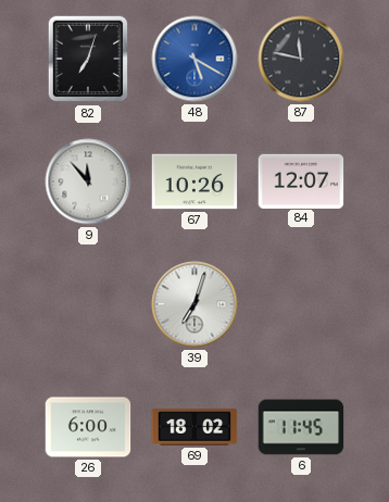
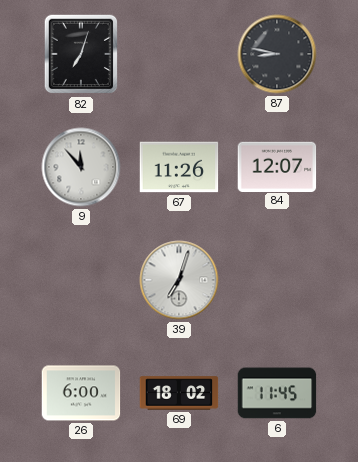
48: 5:20 -> none (195, 59)
87: 11:47 -> 8:47 (277, 54)
67: 10:26 -> 11:26 (179, 167)
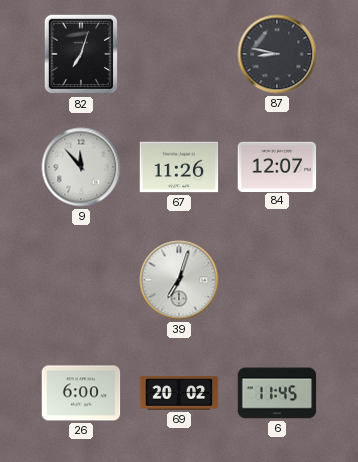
69: 18:02 -> 20:02 (179, 393)
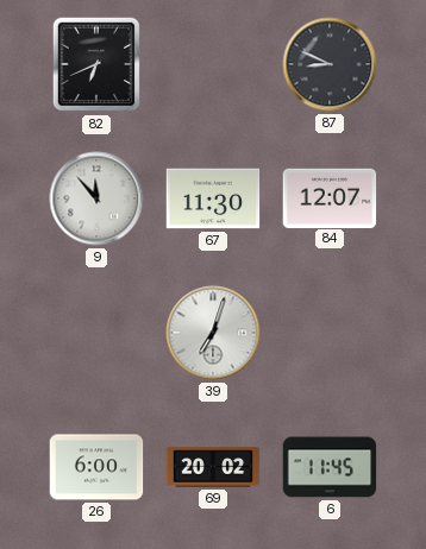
82: 7:03 -> 6:41 (96, 64)
87: 8:47 -> 8:49 (330, 64)
67: 11:26 -> 11:30 (213, 198)
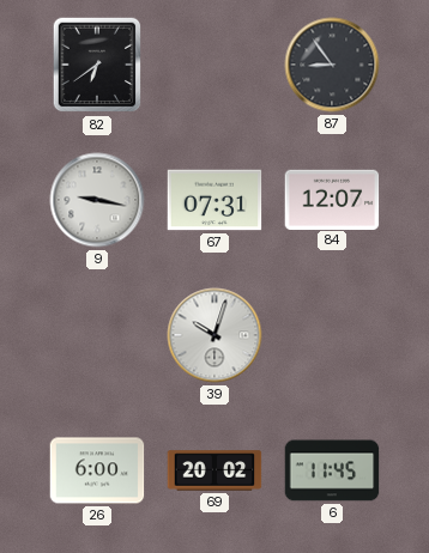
82: 6:41 -> 6:39 (97, 65)
87: 8:49 -> 8:54 (332, 65)
9: 11:53 -> 9:17 (97, 200)
67: 11:30 -> 07:31 (214, 200)
39: 7:03 -> 10:03 (214, 335)
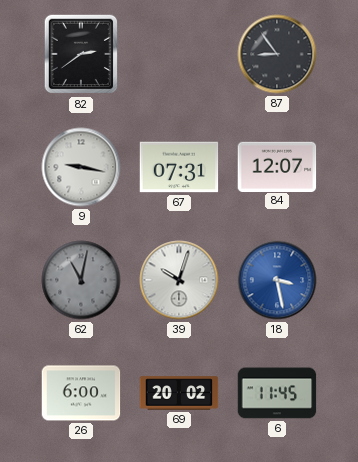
82: 6:39 -> 2:39 (81, 54)
62: none -> 11:02 (81, 280)
18: none -> 3:28 (277, 280)
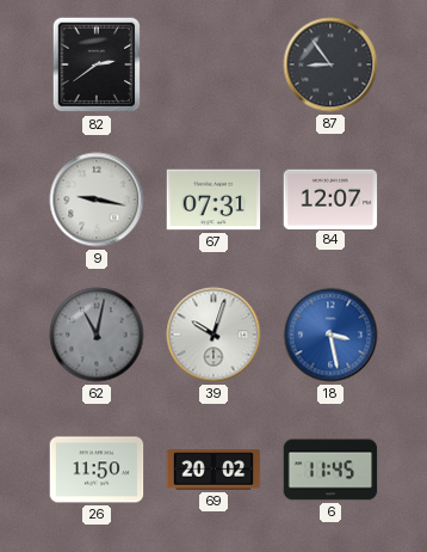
26: 6:00 -> 11:50 (97, 470)
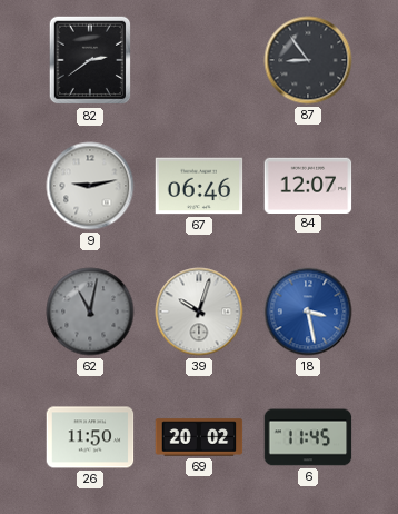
9: 9:17 -> 9:13 (90, 186)
67: 07:31 -> 06:46 (199, 186)
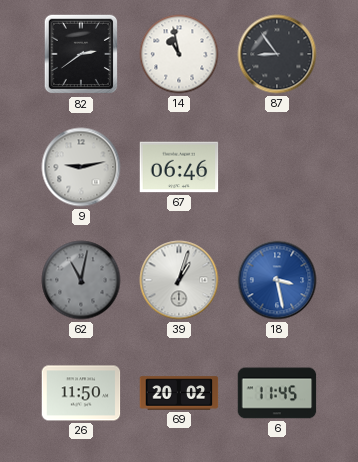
14: none -> 10:58 (179, 54)
84: 12:07 -> none (308, 185)
39: 10:03 -> 1:03 (179, 280)
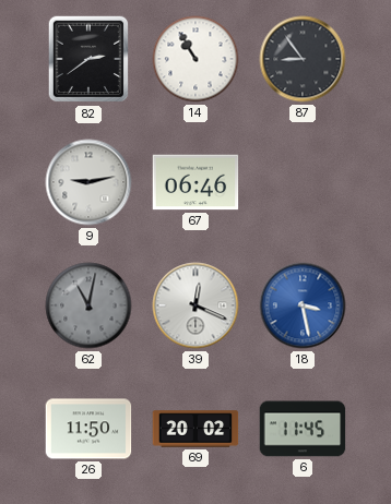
14: 10:58 -> 10:55 (195, 59)
39: 1:03 -> 12:19 (195, 305)
